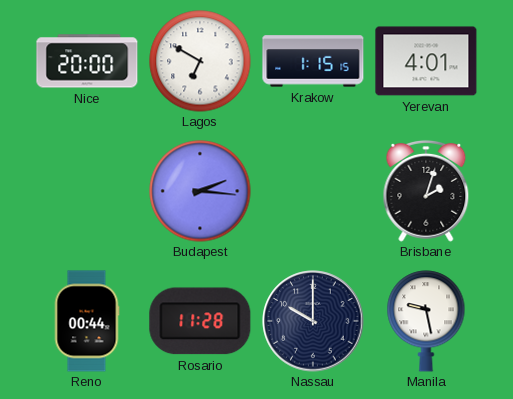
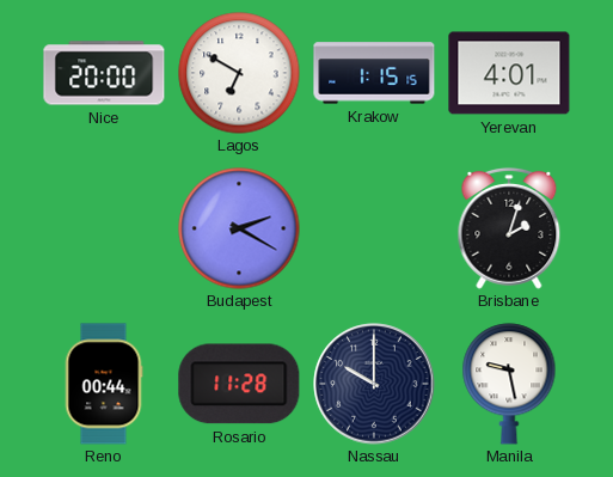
Budapest: 2:16 -> 2:20 (239, 228)
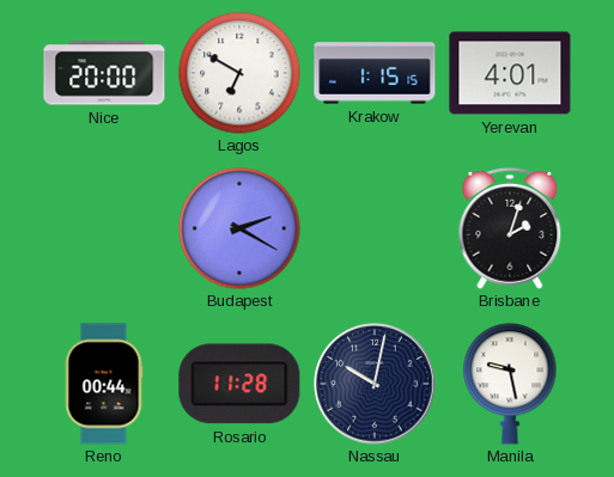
Nassau: 10:00 -> 10:02 (375, 384)
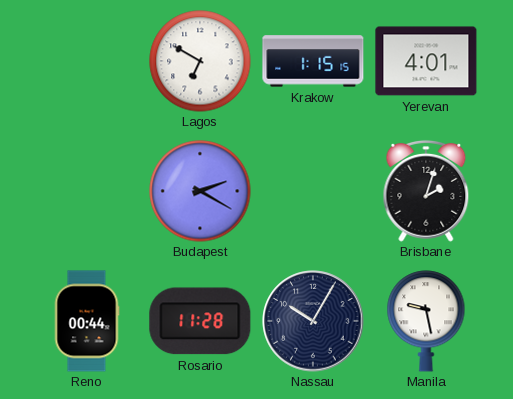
Nice: 20:00 -> none (104, 73)
Nassau: 10:02 -> 10:05 (313, 321)
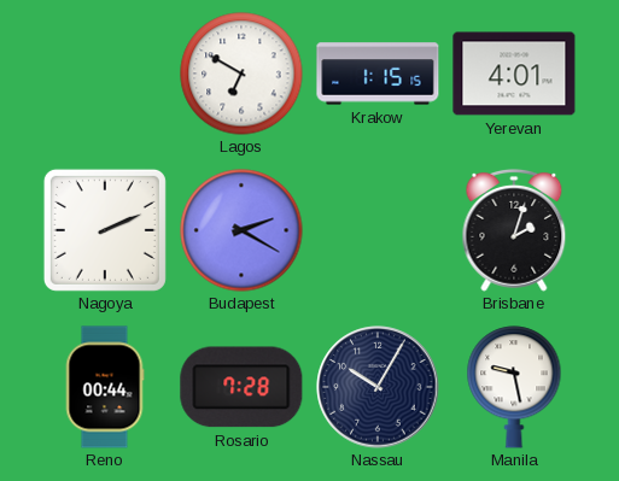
Nagoya: none -> 2:11 (105, 230)
Rosario: 11:28 -> 7:28 (241, 387)
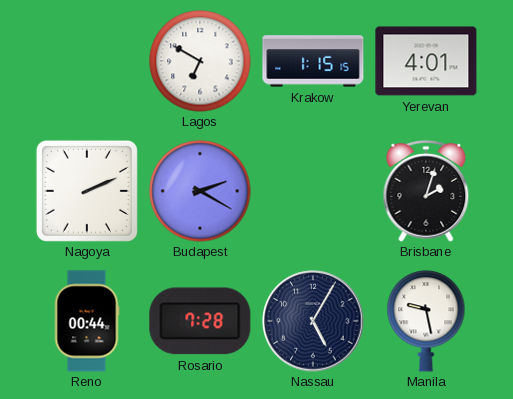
Nassau: 10:05 -> 5:05 (313, 321)
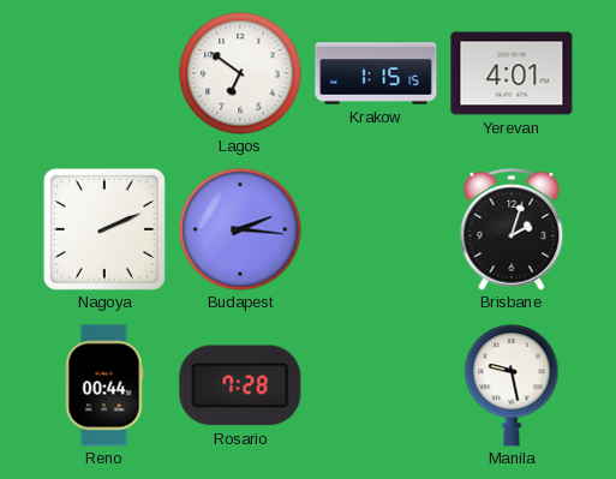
Lagos: 6:50 -> 6:51 (240, 73)
Budapest: 2:20 -> 2:16 (240, 229)
Nassau: 5:05 -> none (313, 321)
